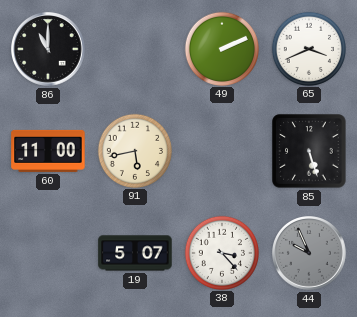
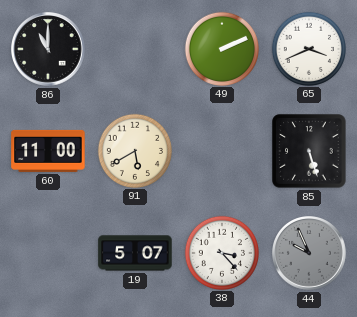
91: 5:43 -> 5:40 (134, 150)
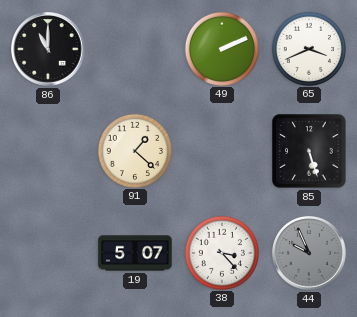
60: 11:00 -> none (48, 151)
91: 5:40 -> 1:22 (134, 150)
